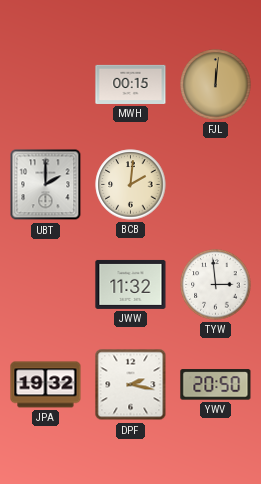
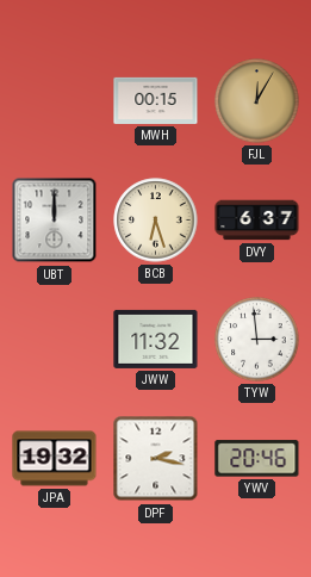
FJL: 12:01 -> 12:05 (257, 101)
UBT: 2:00 -> 12:00 (55, 221)
BCB: 2:01 -> 6:27 (156, 221)
DVY: none -> 6:37 (257, 221)
YWV: 20:50 -> 20:46 (257, 459)
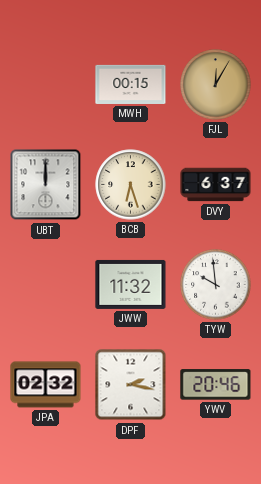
TYW: 2:59 -> 9:59 (216, 285)
JPA: 19:32 -> 02:32 (46, 385)
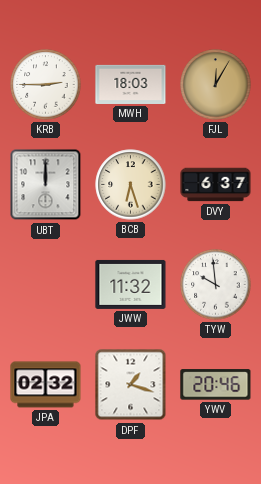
KRB: none -> 2:45 (46, 85)
MWH: 00:15 -> 18:03 (131, 84)
DPF: 2:17 -> 1:18 (131, 385)
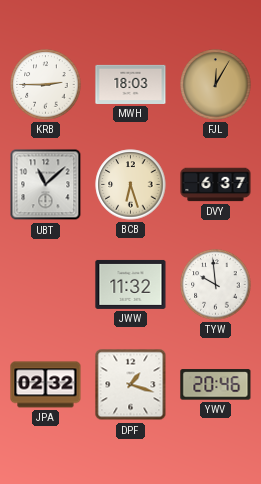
UBT: 12:00 -> 11:08 (46, 185)
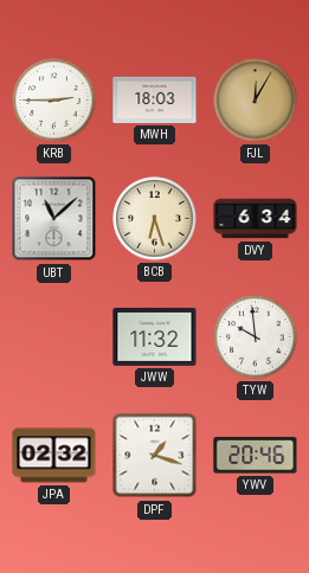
DVY: 6:37 -> 6:34 (256, 219)
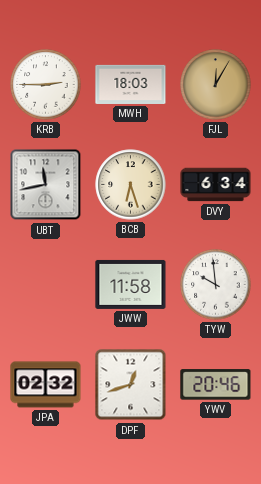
UBT: 11:08 -> 11:43 (46, 185)
JWW: 11:32 -> 11:58 (131, 284)
DPF: 1:18 -> 12:42 (131, 385)
